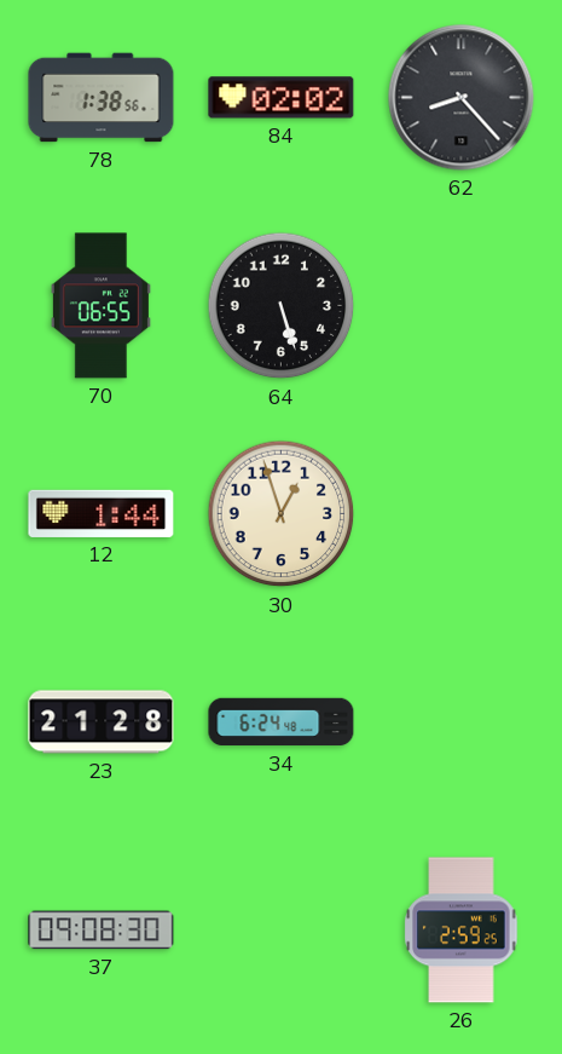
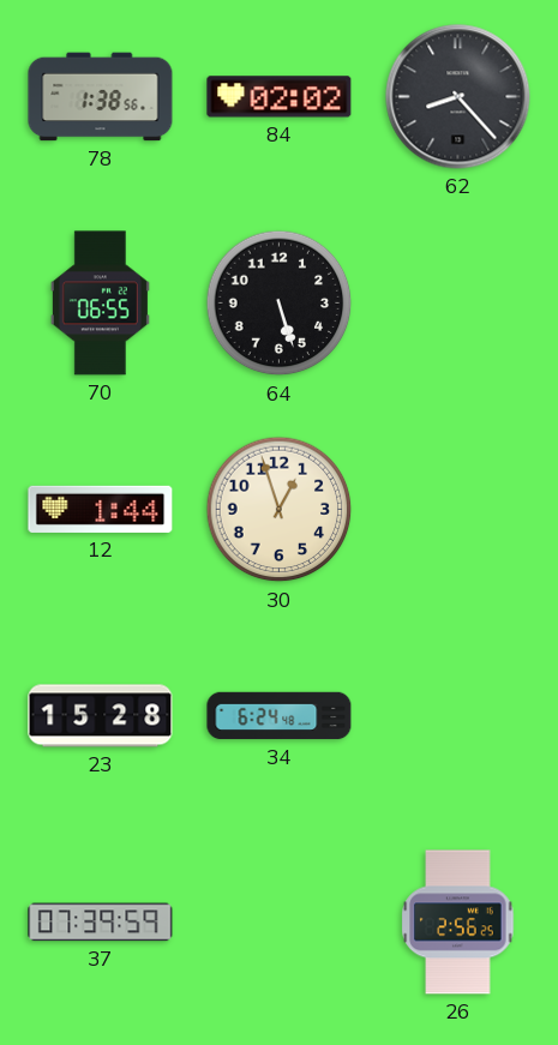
23: 21:28 -> 15:28 (101, 716)
37: 09:08 -> 07:39 (101, 923)
26: 2:59 -> 2:56 (458, 923)
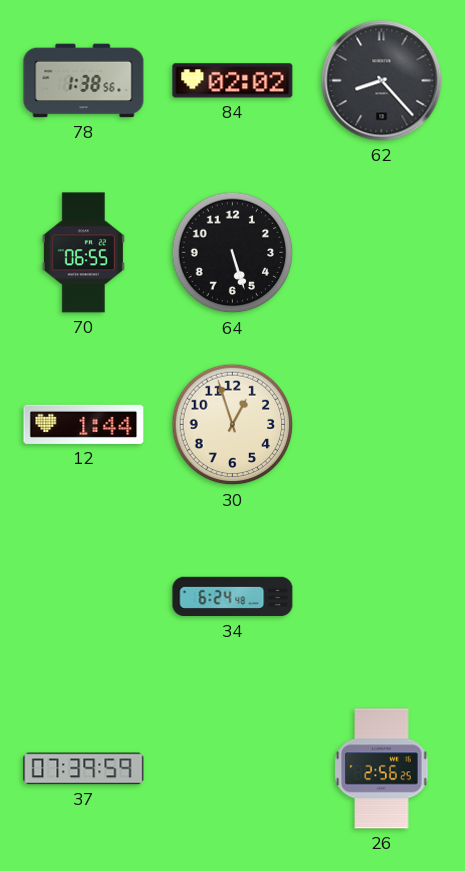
23: 15:28 -> none (101, 716)
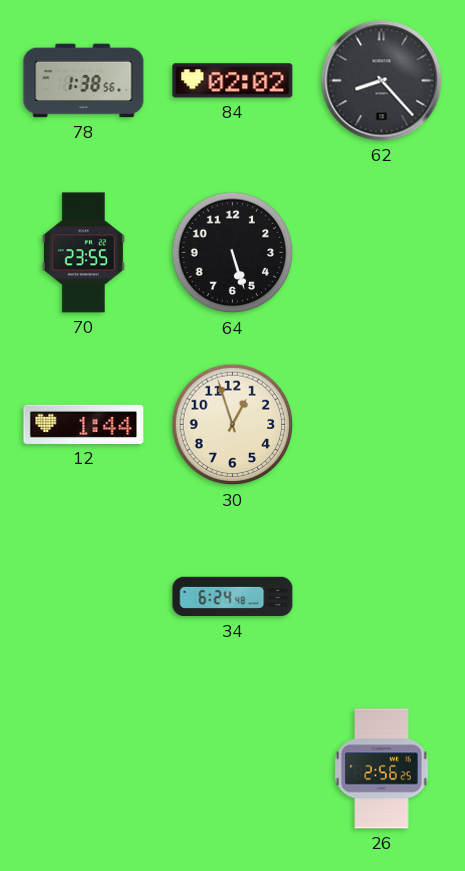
70: 06:55 -> 23:55 (83, 253)
37: 07:39 -> none (84, 769)
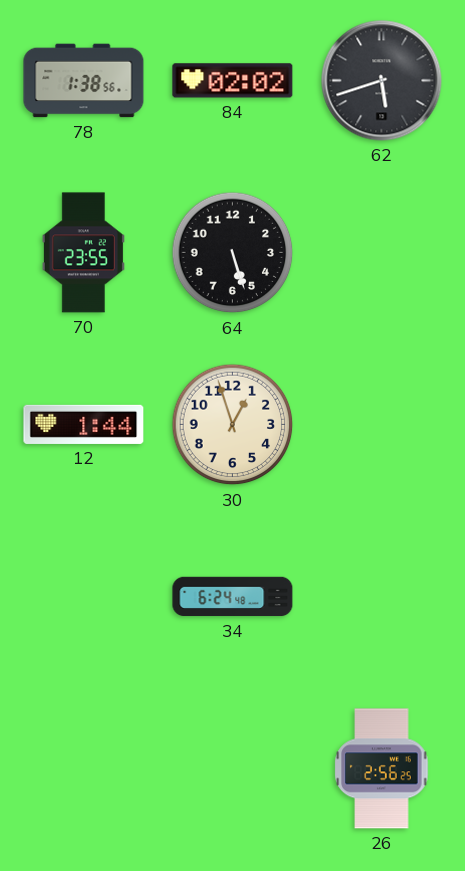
62: 8:23 -> 5:42 (382, 81)
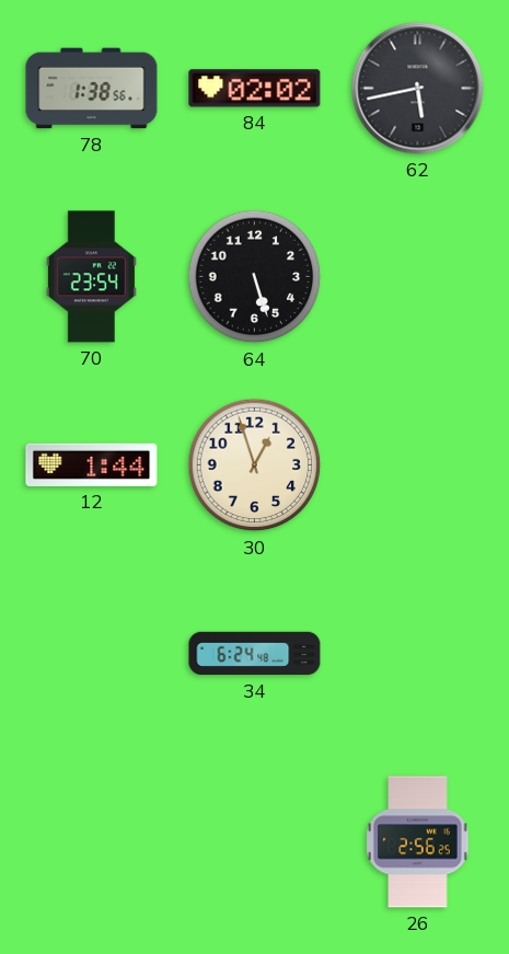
62: 5:42 -> 5:43 (418, 89)
70: 23:55 -> 23:54 (91, 277)
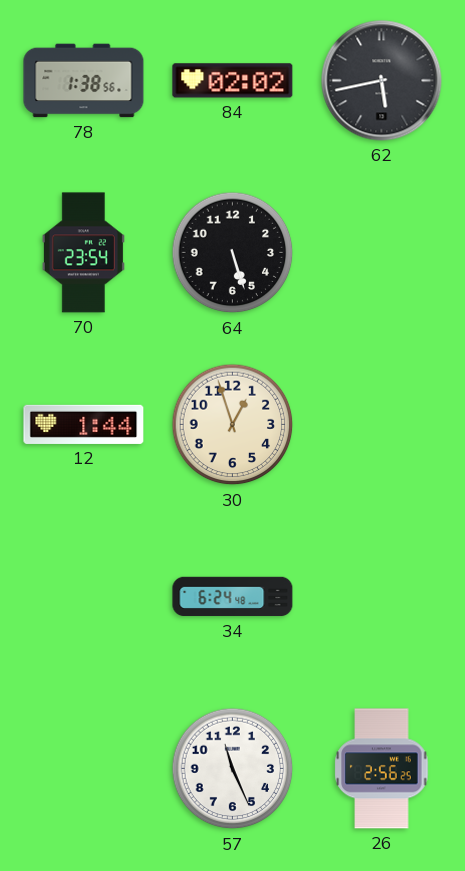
57: none -> 11:26 (233, 769)
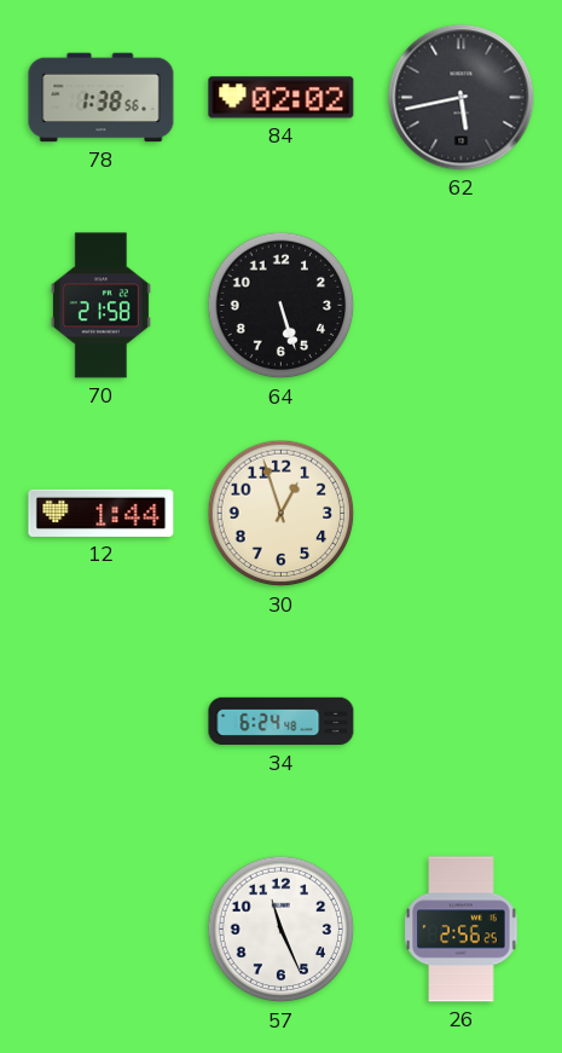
70: 23:54 -> 21:58 (100, 306)
